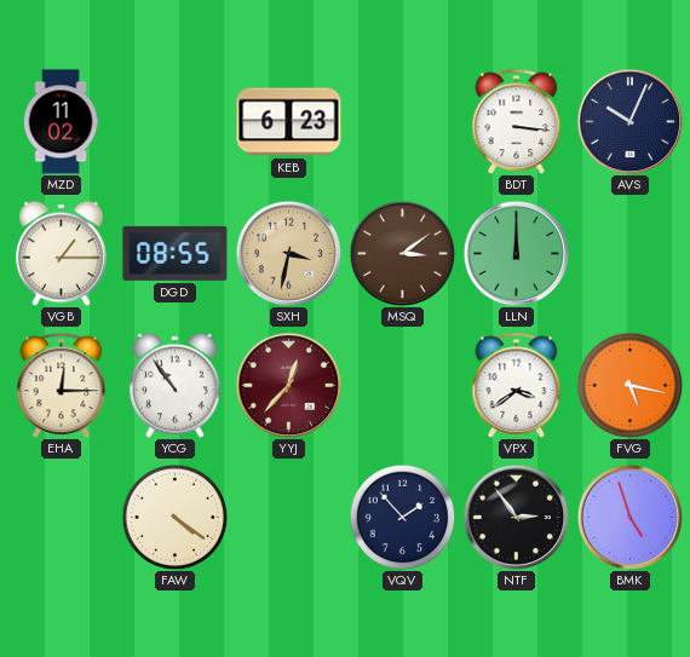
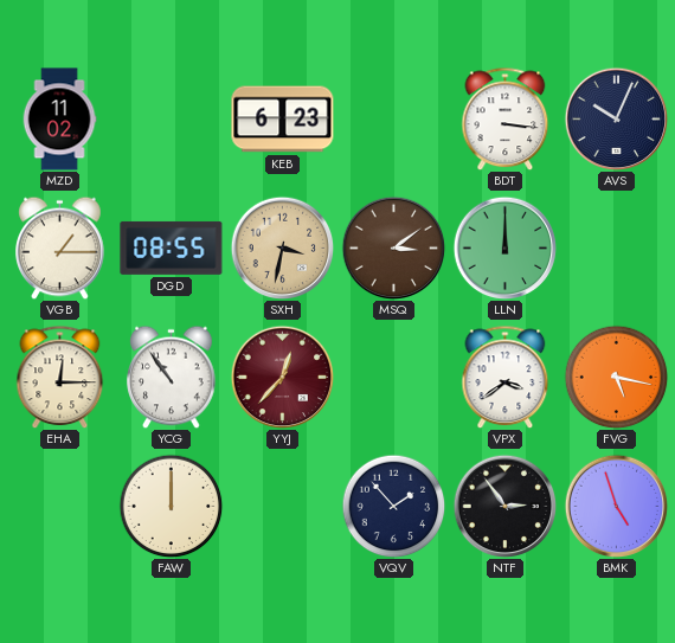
FAW: 4:21 -> 12:00 (171, 506)
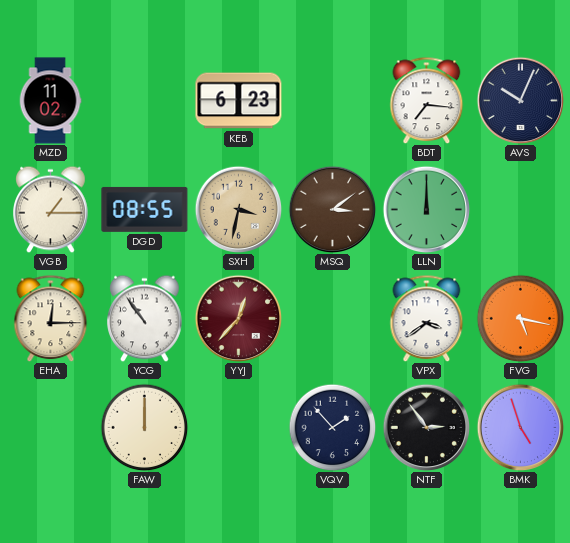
BDT: 3:16 -> 7:16 (427, 100)
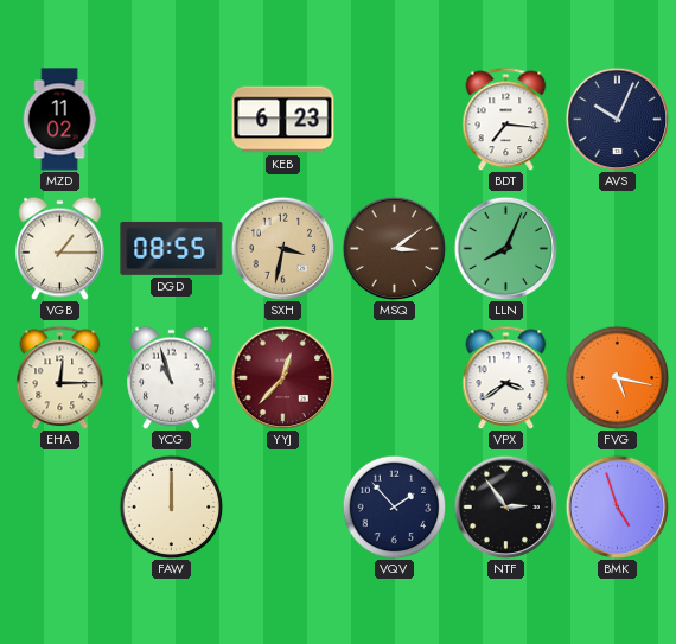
LLN: 12:00 -> 8:04 (505, 248)
YCG: 10:54 -> 10:57 (172, 377)
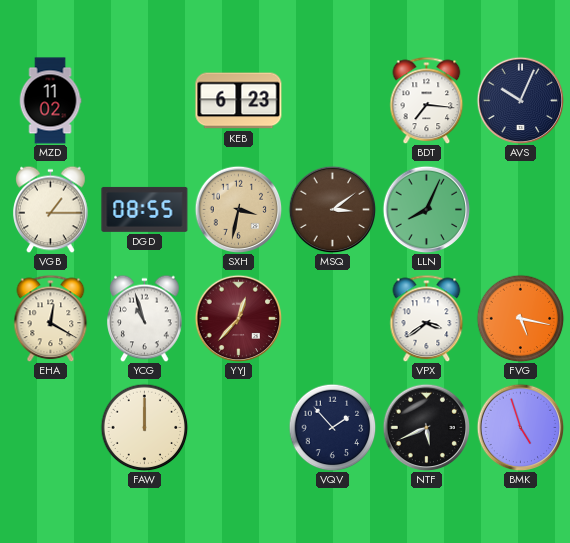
EHA: 12:15 -> 12:20 (51, 318)
NTF: 2:54 -> 5:41 (426, 427)
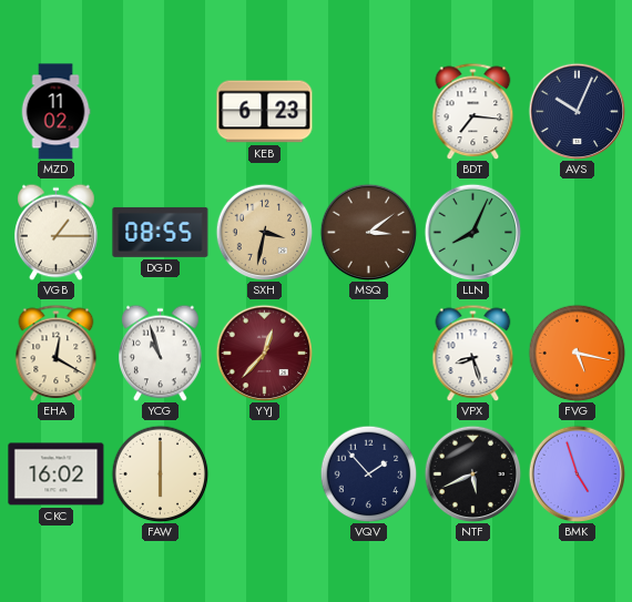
VPX: 3:39 -> 8:27 (473, 353)
CKC: none -> 16:02 (57, 475)
FAW: 12:00 -> 6:00 (160, 473)
